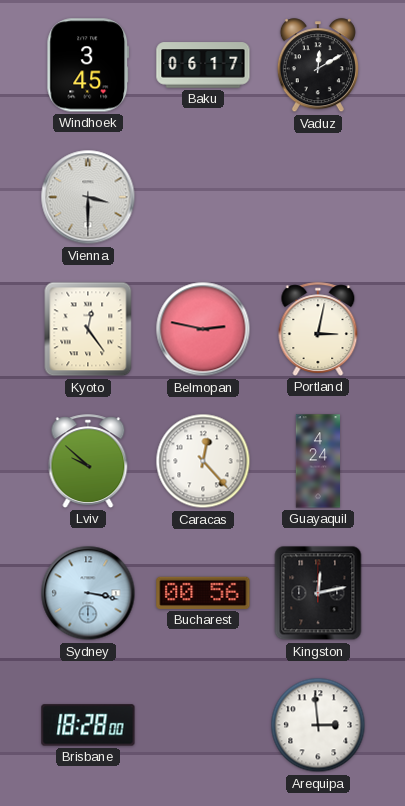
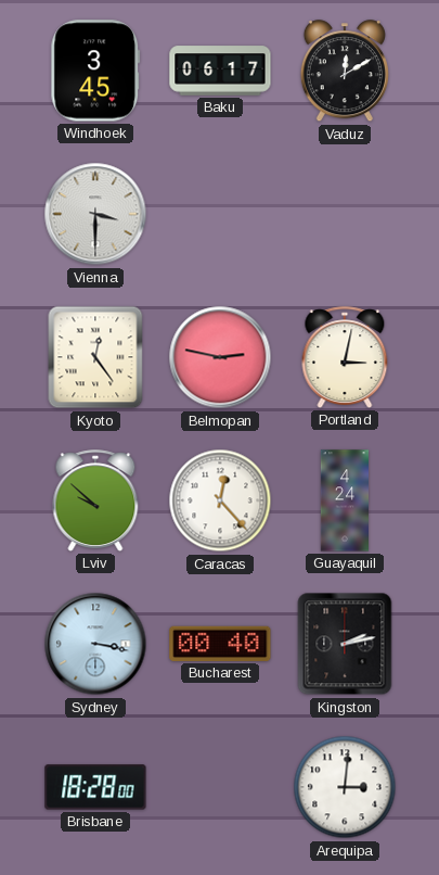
Bucharest: 00:56 -> 00:40 (220, 644)
Kingston: 12:13 -> 2:13 (345, 644)
Arequipa: 2:59 -> 3:01 (345, 787)
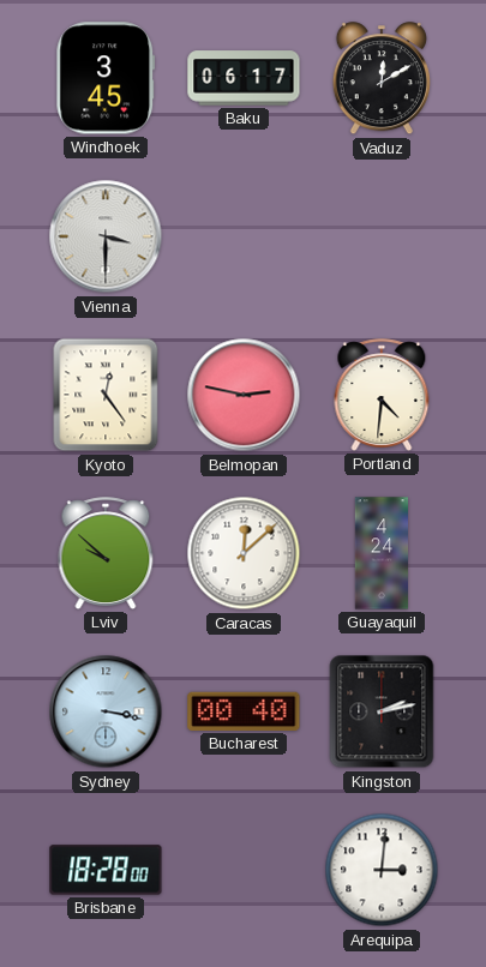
Portland: 3:02 -> 4:31 (382, 395)
Caracas: 12:23 -> 12:08 (244, 553)
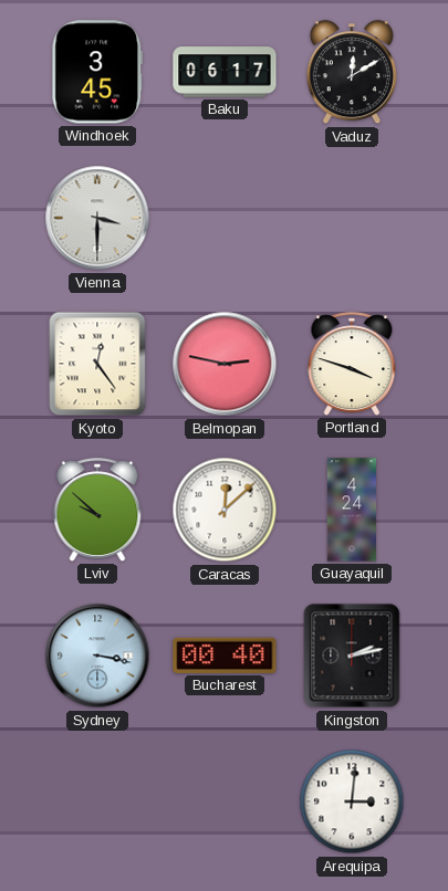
Portland: 4:31 -> 3:48 (352, 364)
Brisbane: 18:28 -> none (106, 870)
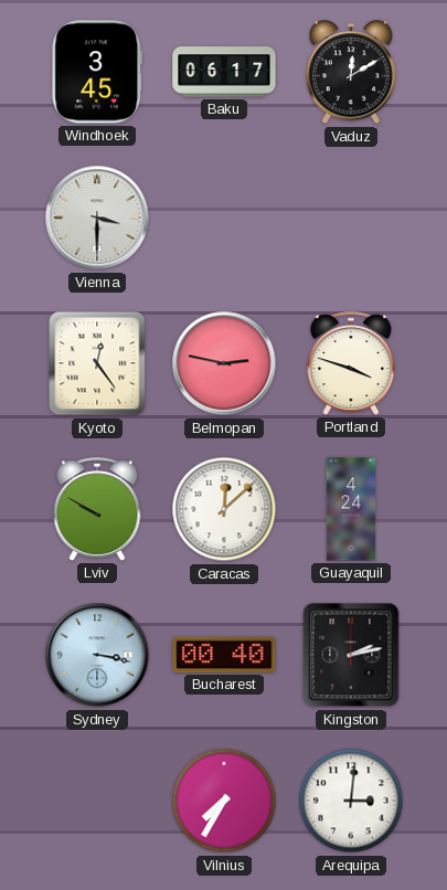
Lviv: 9:52 -> 9:50 (97, 509)
Vilnius: none -> 7:35 (224, 801)
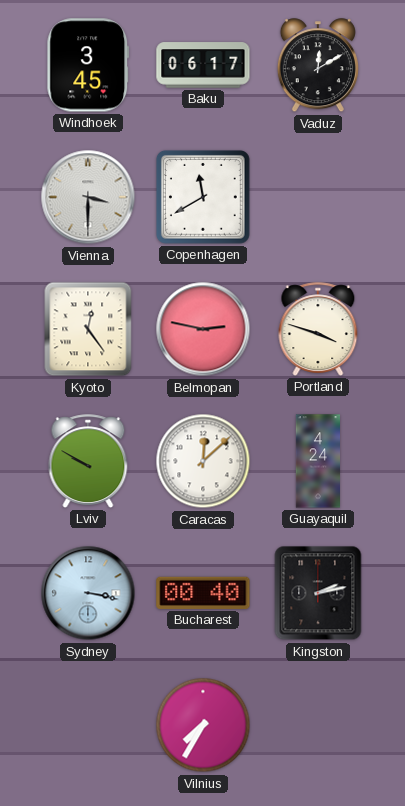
Copenhagen: none -> 11:40 (203, 197)
Arequipa: 3:01 -> none (351, 801)
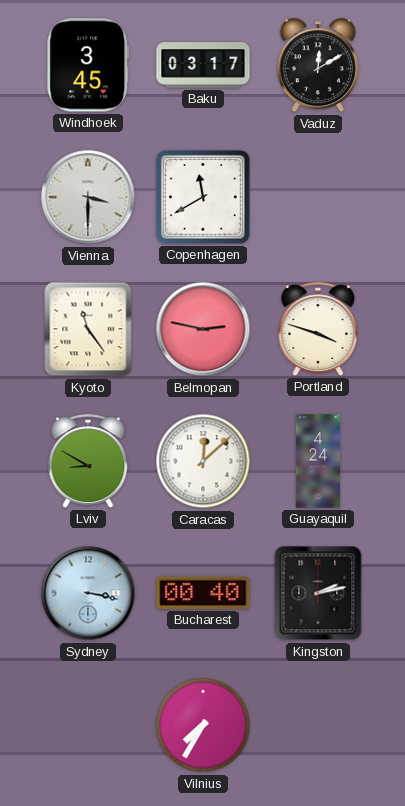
Baku: 06:17 -> 03:17 (203, 65)
Kyoto: 12:24 -> 11:24 (88, 329)
Lviv: 9:50 -> 8:50 (88, 461)
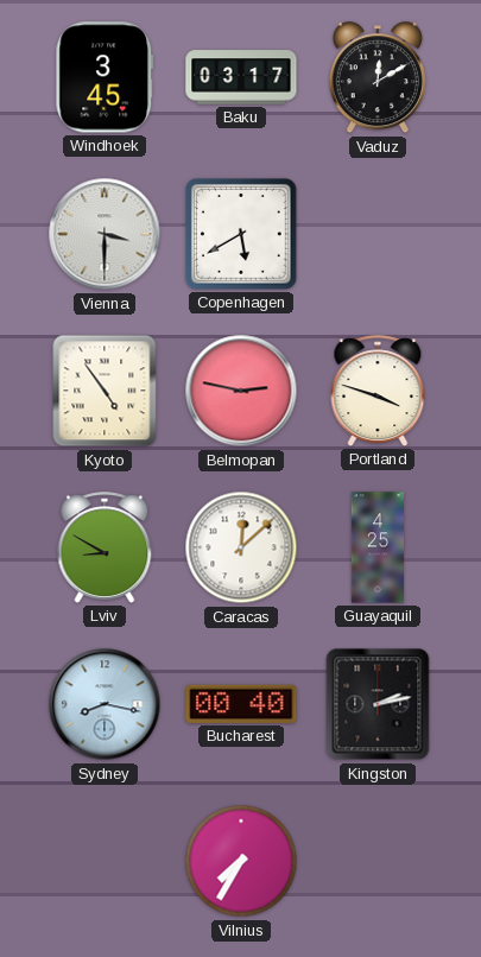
Copenhagen: 11:40 -> 5:40 (241, 234)
Kyoto: 11:24 -> 4:54 (105, 391)
Guayaquil: 4:24 -> 4:25 (376, 547)
Sydney: 3:17 -> 8:17 (105, 704)
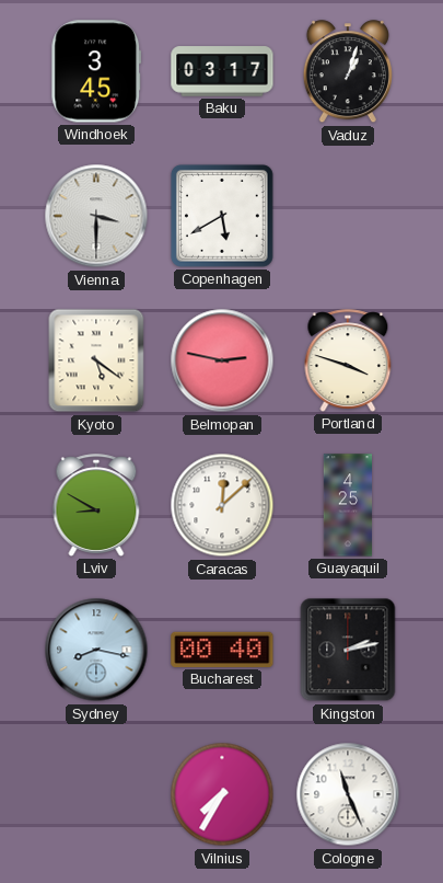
Vaduz: 12:10 -> 1:03 (348, 72)
Kyoto: 4:54 -> 5:21 (96, 360)
Cologne: none -> 11:26 (348, 794)
